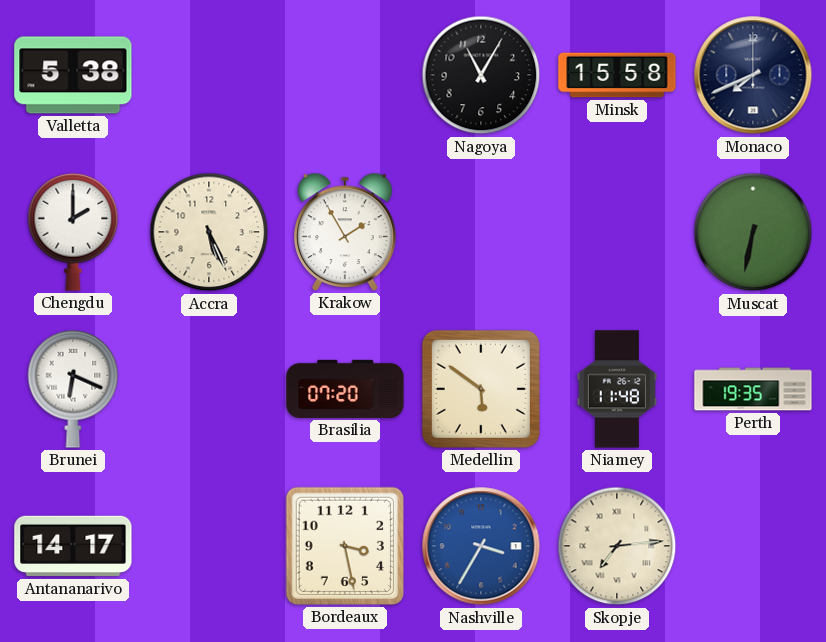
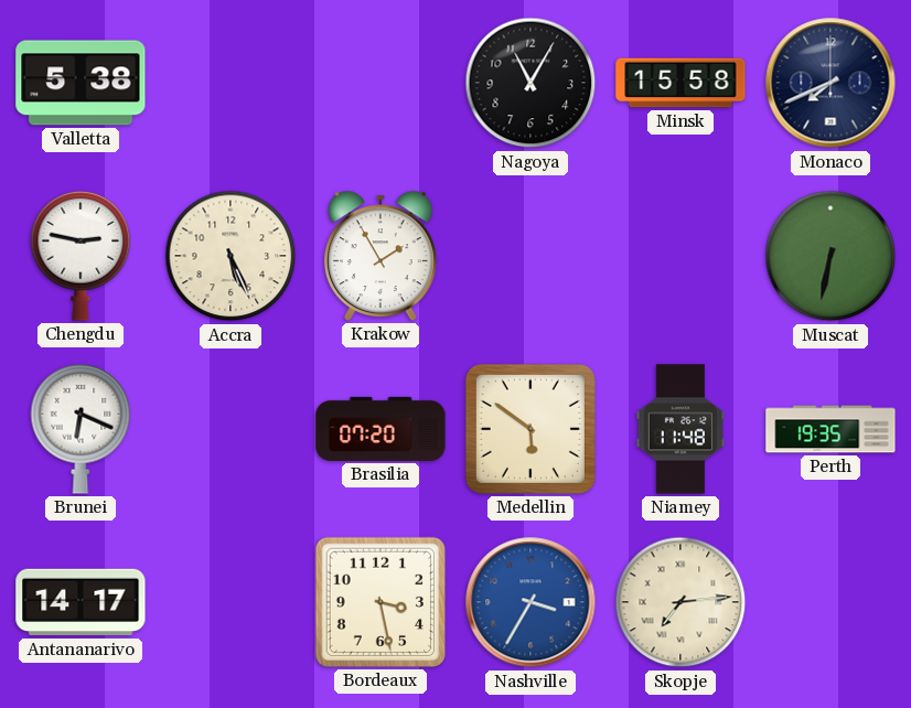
Chengdu: 2:00 -> 2:47 (81, 256)
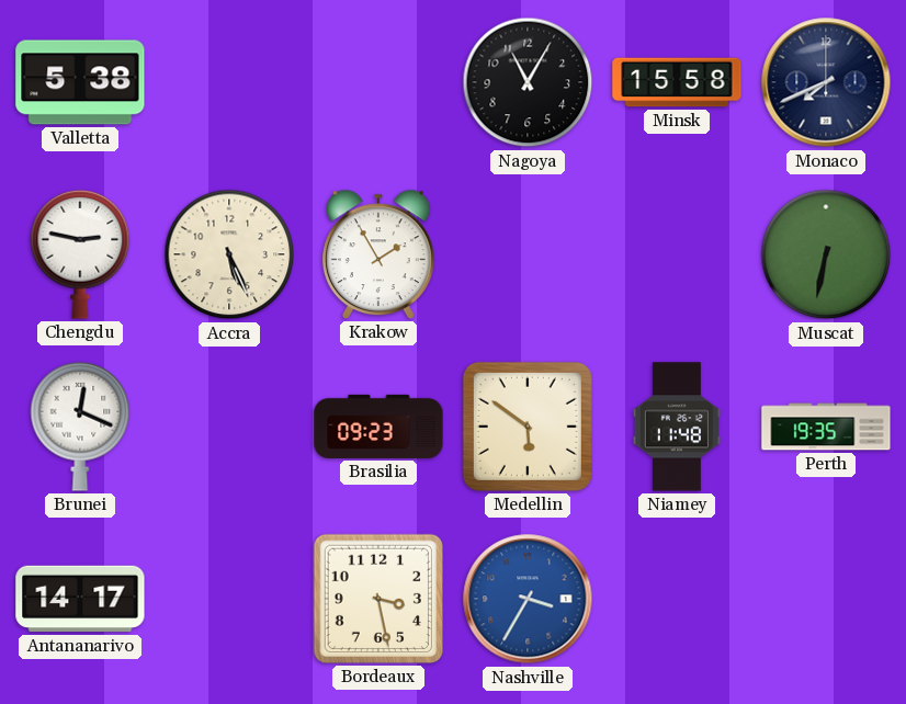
Brunei: 6:19 -> 12:19 (80, 427)
Brasilia: 07:20 -> 09:23 (378, 427)
Skopje: 7:14 -> none (680, 602)
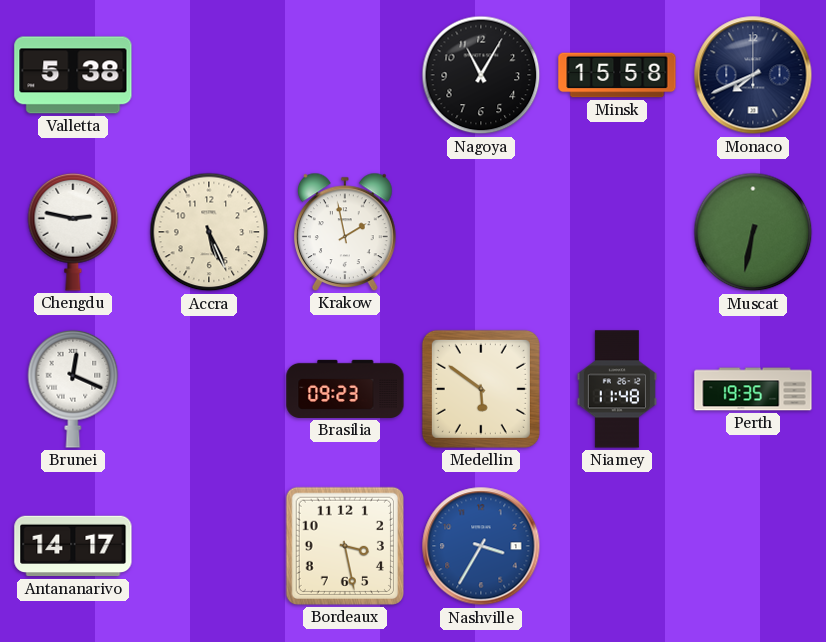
Krakow: 1:55 -> 1:58 (346, 232)
